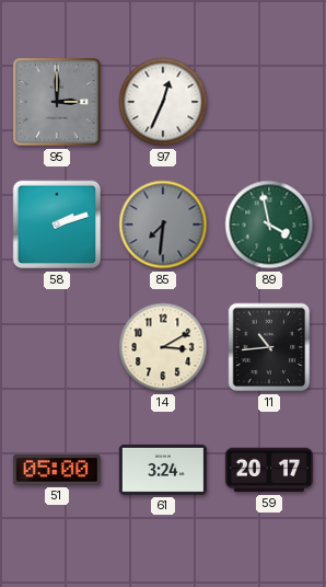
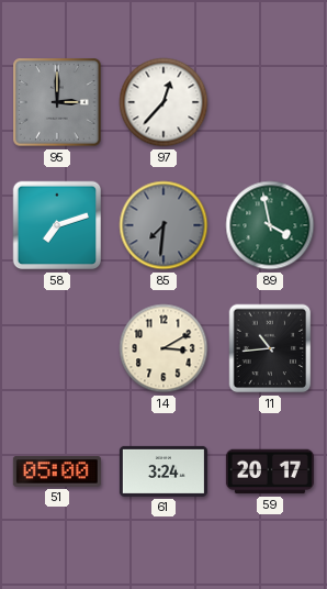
97: 12:34 -> 12:37 (163, 102)
58: 2:12 -> 7:12 (57, 225)
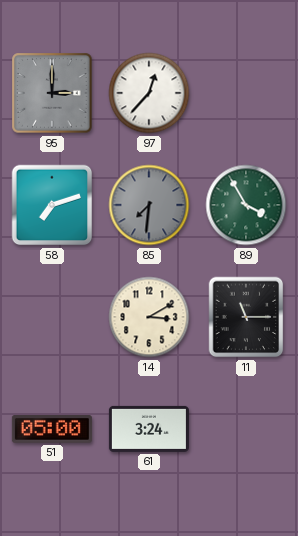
89: 3:58 -> 3:55 (246, 205)
11: 10:44 -> 11:15 (246, 317)
59: 20:17 -> none (270, 471)
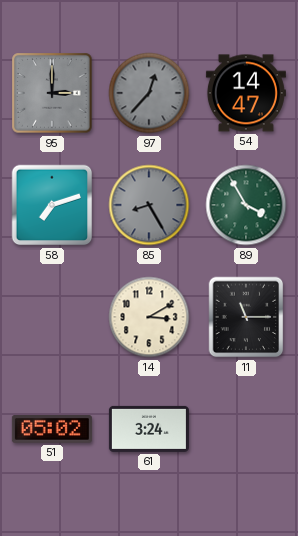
97 dial: white -> grey (149, 93)
54: none -> 14:47 (246, 93)
85: 7:31 -> 8:25 (149, 205)
51: 05:00 -> 05:02 (52, 429)
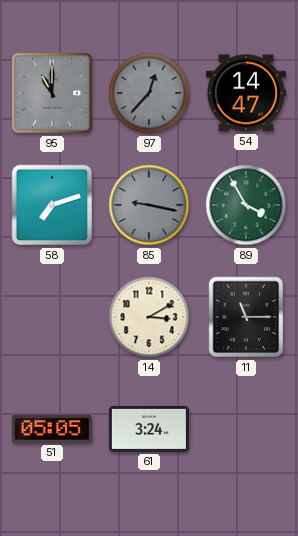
95: 3:00 -> 11:00 (52, 93)
85: 8:25 -> 9:17 (149, 205)
51: 05:02 -> 05:05 (52, 429)
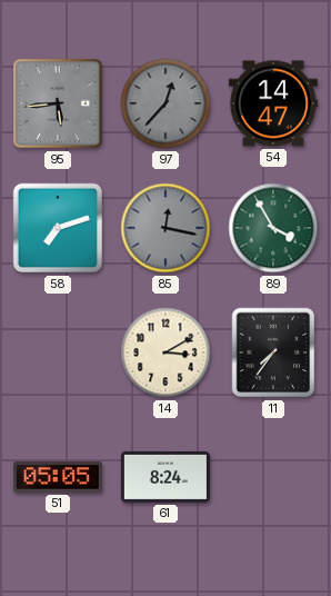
95: 11:00 -> 5:44 (58, 103)
85: 9:17 -> 12:17 (165, 228)
11: 11:15 -> 7:36 (273, 352)
61: 3:24 -> 8:24 (165, 477)
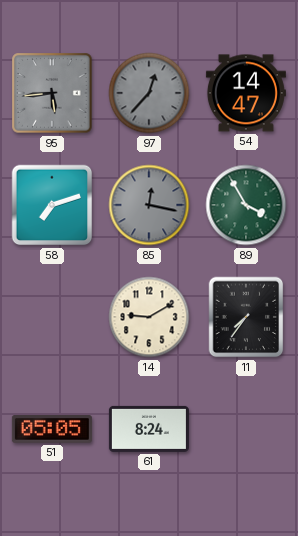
14: 3:10 -> 9:10 (149, 317)
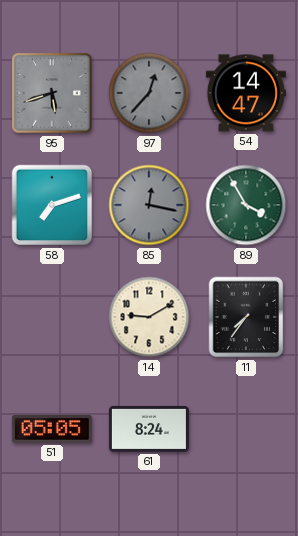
95: 5:44 -> 5:42 (52, 93)
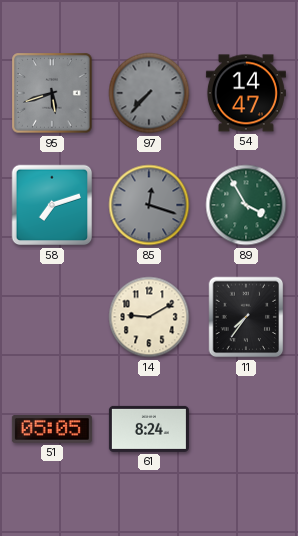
97: 12:37 -> 7:37 (149, 93)
85: 12:17 -> 12:18 (149, 205)
